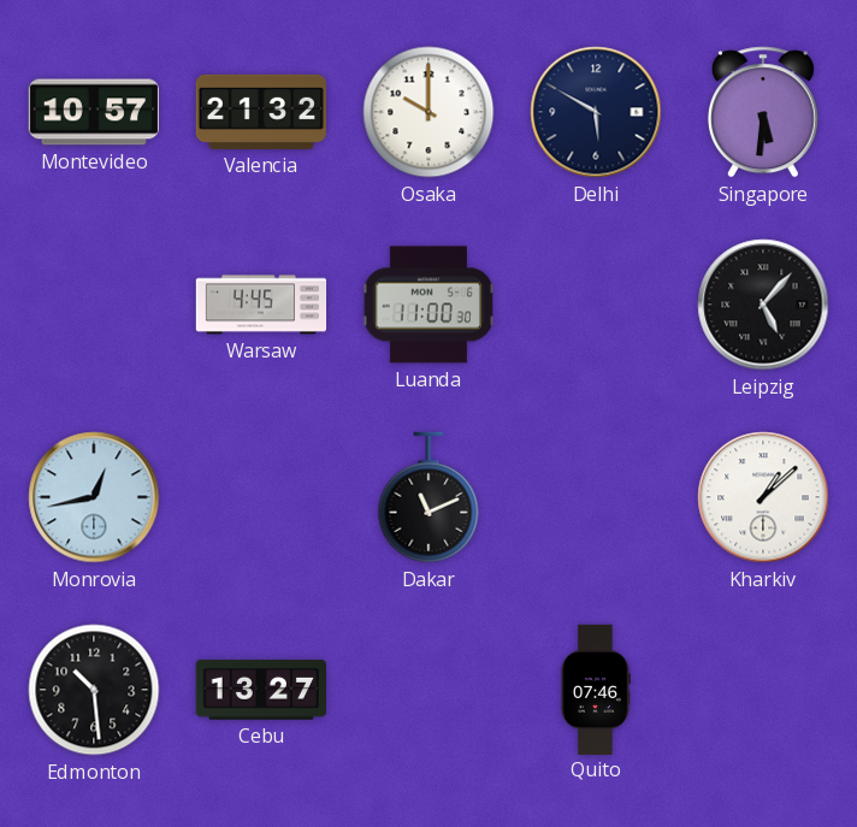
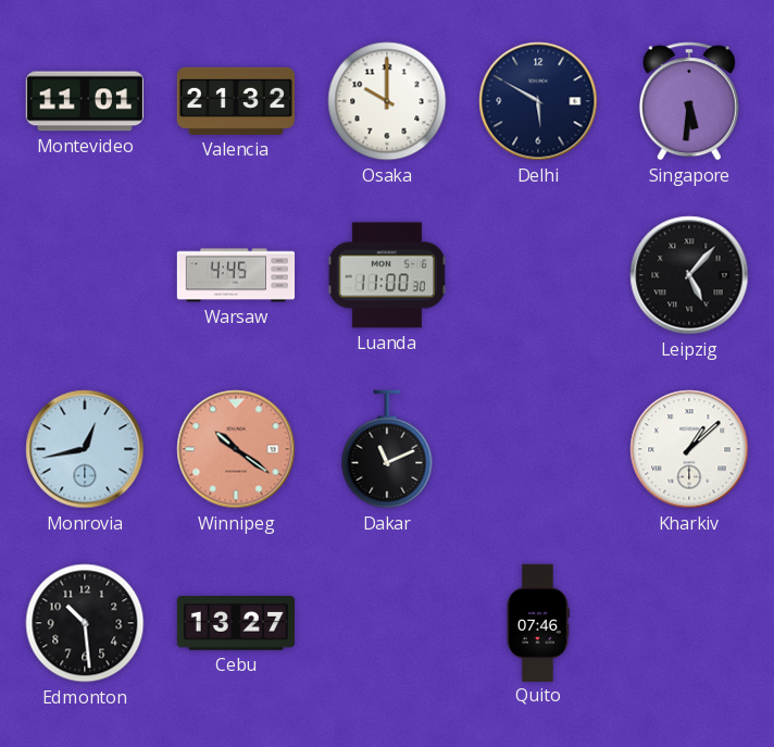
Montevideo: 10:57 -> 11:01 (84, 101)
Winnipeg: none -> 10:21 (236, 449)
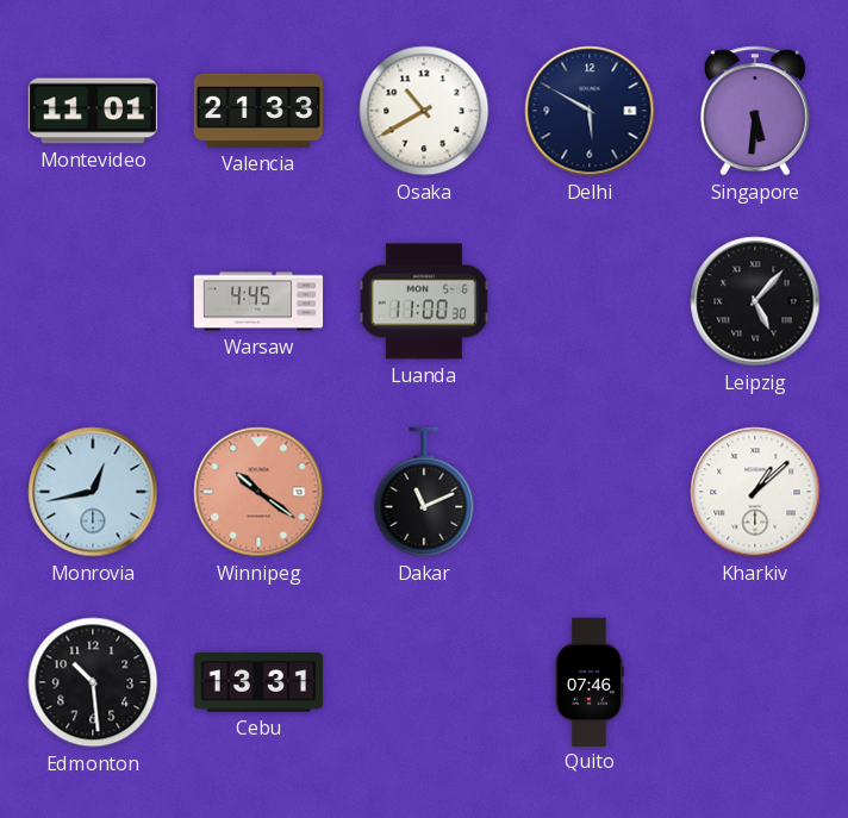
Valencia: 21:32 -> 21:33 (257, 111)
Osaka: 10:00 -> 10:40 (424, 111)
Cebu: 13:27 -> 13:31 (257, 682)
